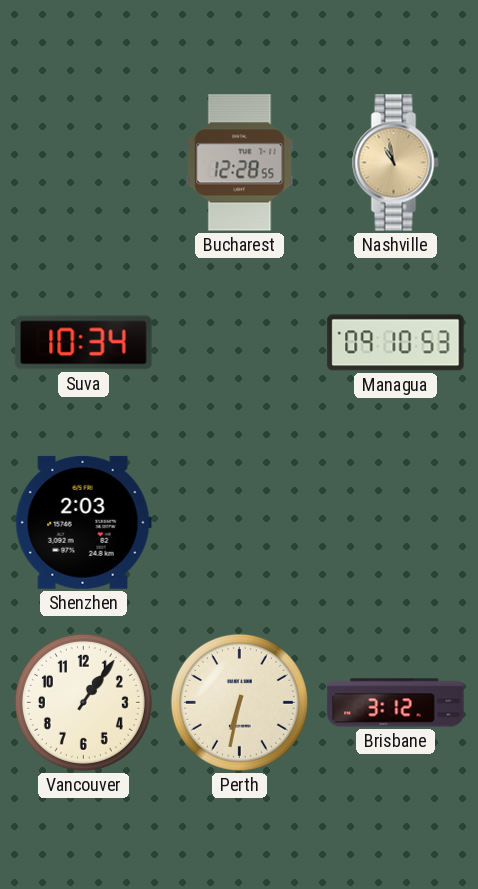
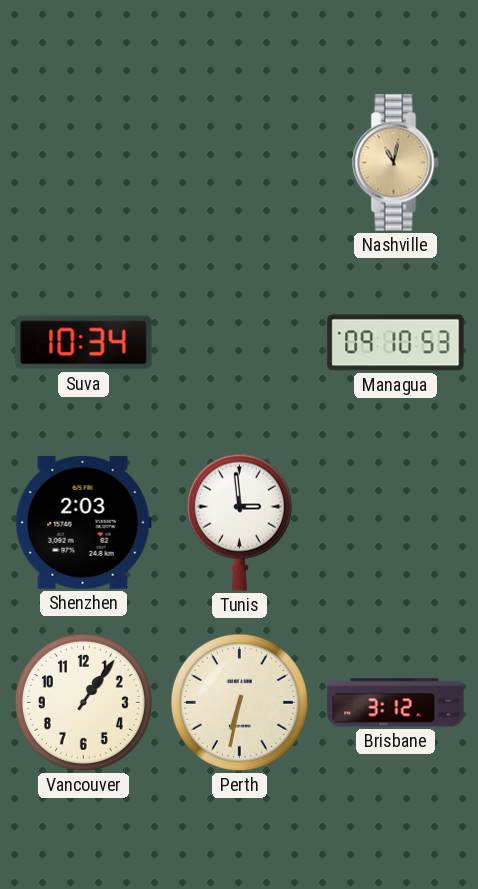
Bucharest: 12:28 -> none (240, 163)
Nashville: 10:58 -> 11:02 (396, 163)
Tunis: none -> 2:59 (239, 522)
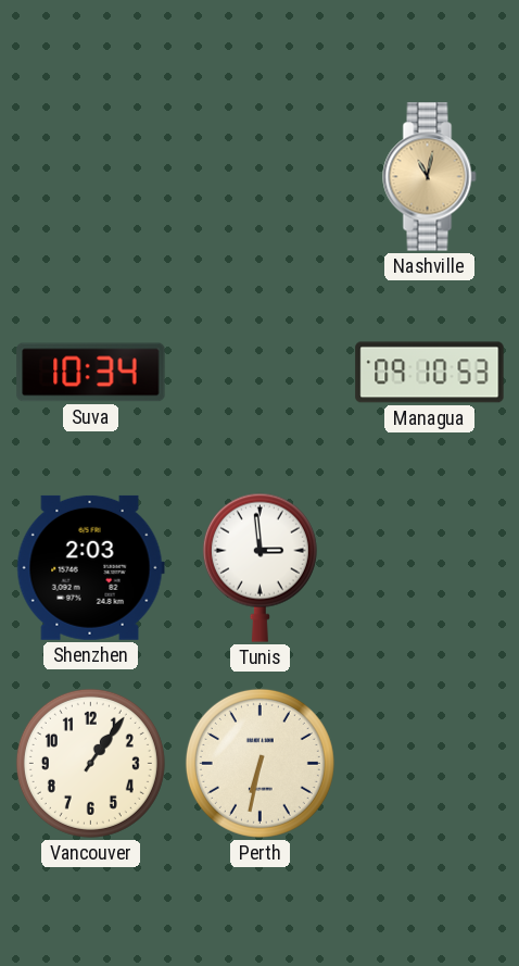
Brisbane: 3:12 -> none (396, 703)
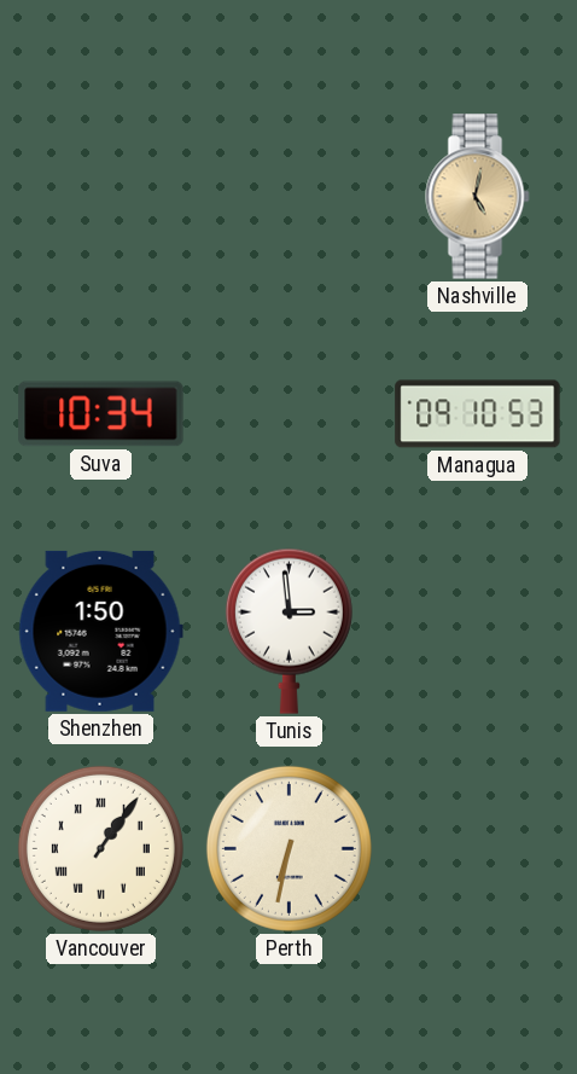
Nashville: 11:02 -> 5:02 (478, 197)
Shenzhen: 2:03 -> 1:50 (100, 631)
Vancouver numerals: Arabic -> Roman (100, 848)
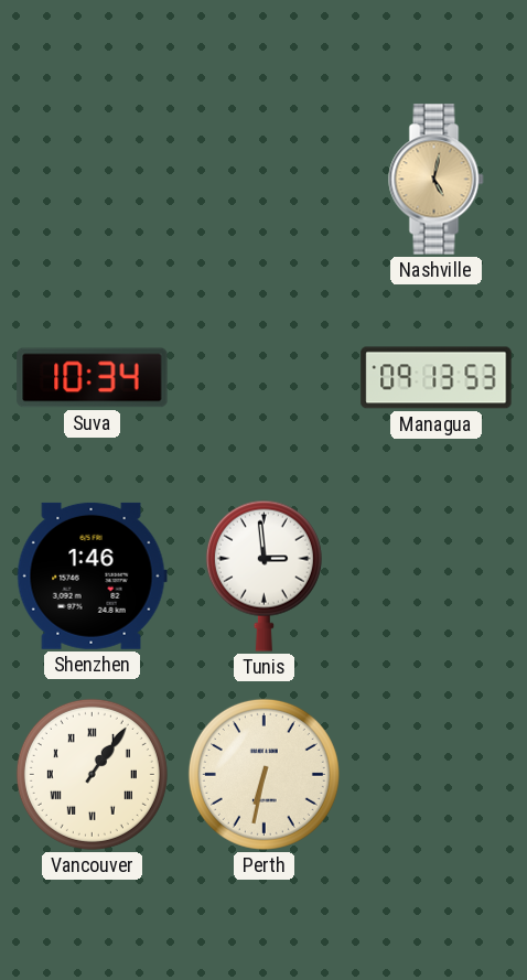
Managua: 09:10 -> 09:13 (437, 378)
Shenzhen: 1:50 -> 1:46 (92, 575)
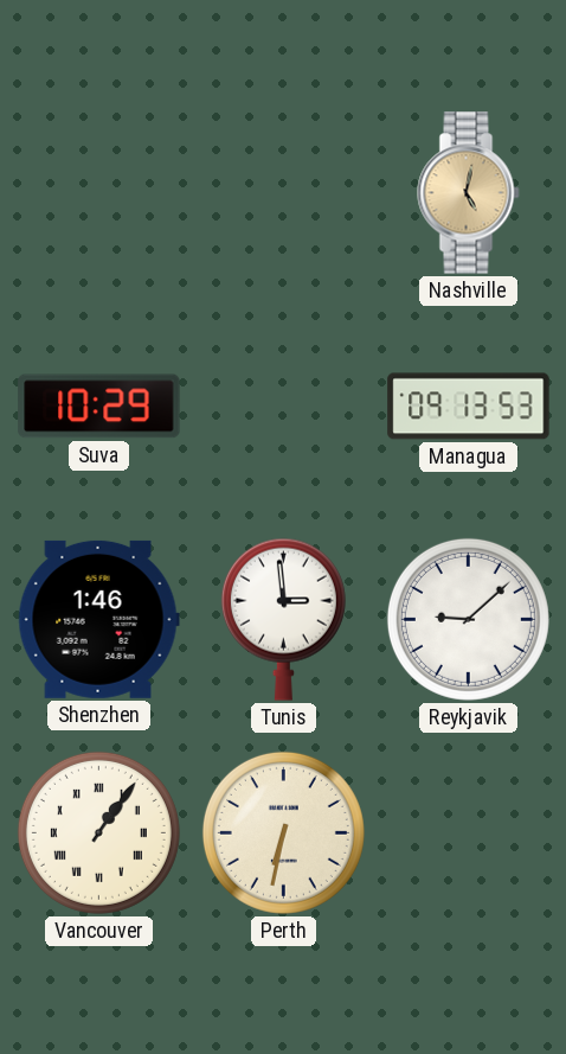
Suva: 10:34 -> 10:29 (99, 407)
Reykjavik: none -> 9:08 (468, 619)
